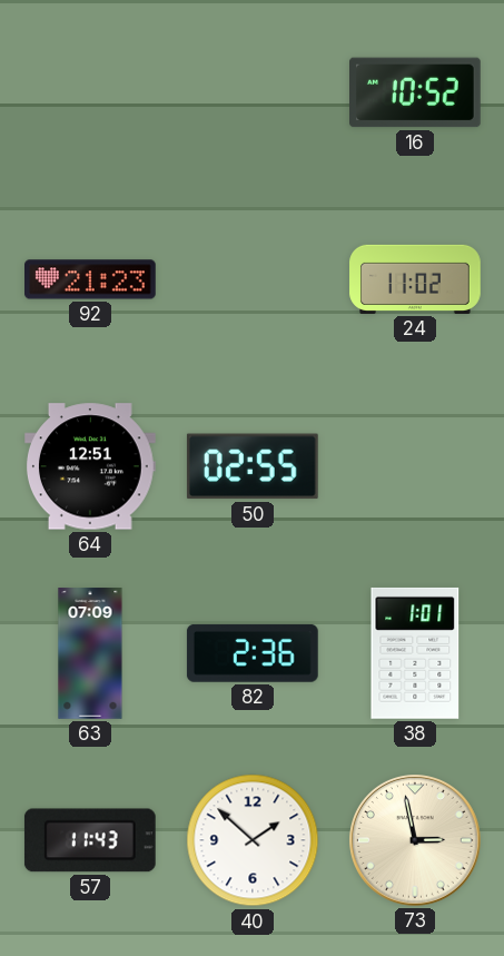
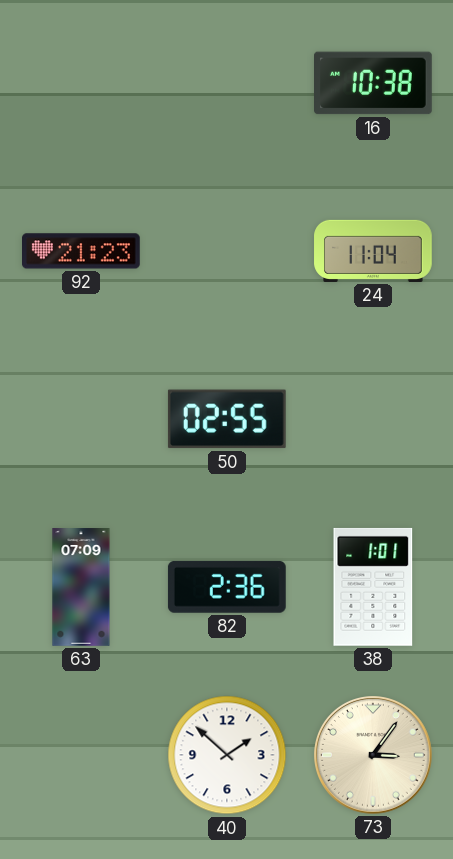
16: 10:52 -> 10:38 (374, 83)
24: 11:02 -> 11:04 (373, 251)
64: 12:51 -> none (90, 466)
57: 11:43 -> none (90, 840)
73: 2:58 -> 3:06 (374, 756)
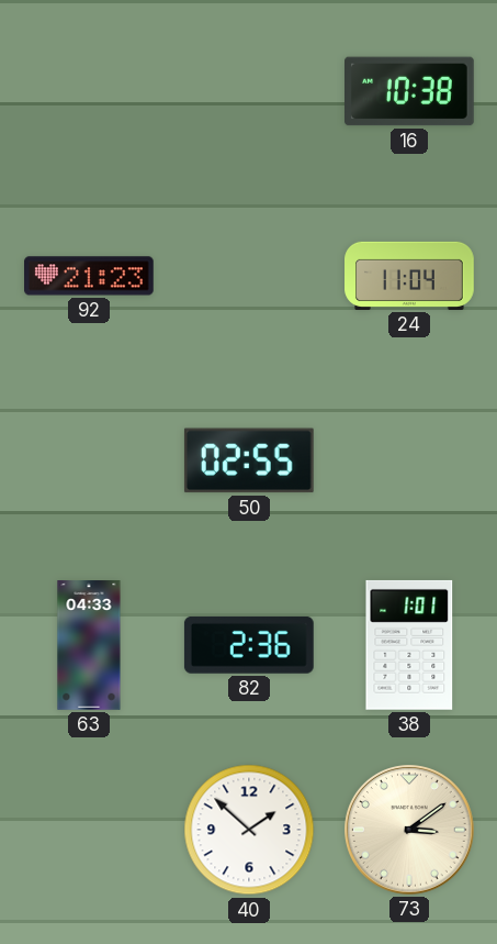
63: 07:09 -> 04:33 (89, 645)
73: 3:06 -> 3:09 (410, 831)
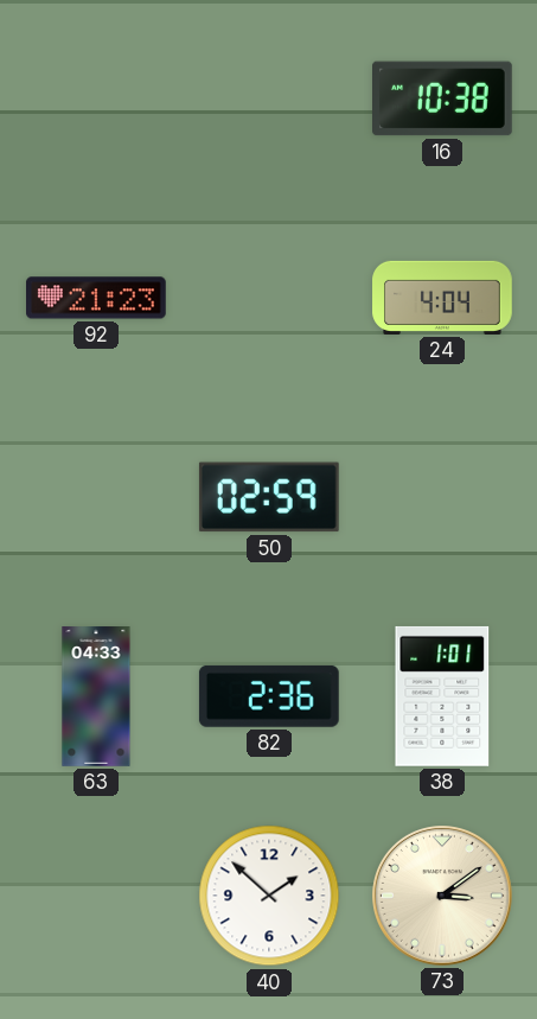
24: 11:04 -> 4:04 (442, 298)
50: 02:55 -> 02:59 (269, 497)
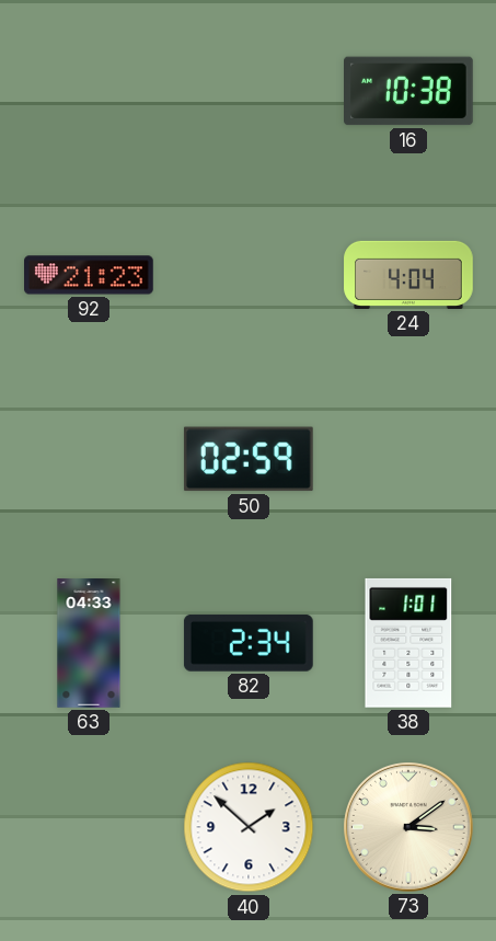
82: 2:36 -> 2:34 (249, 643)
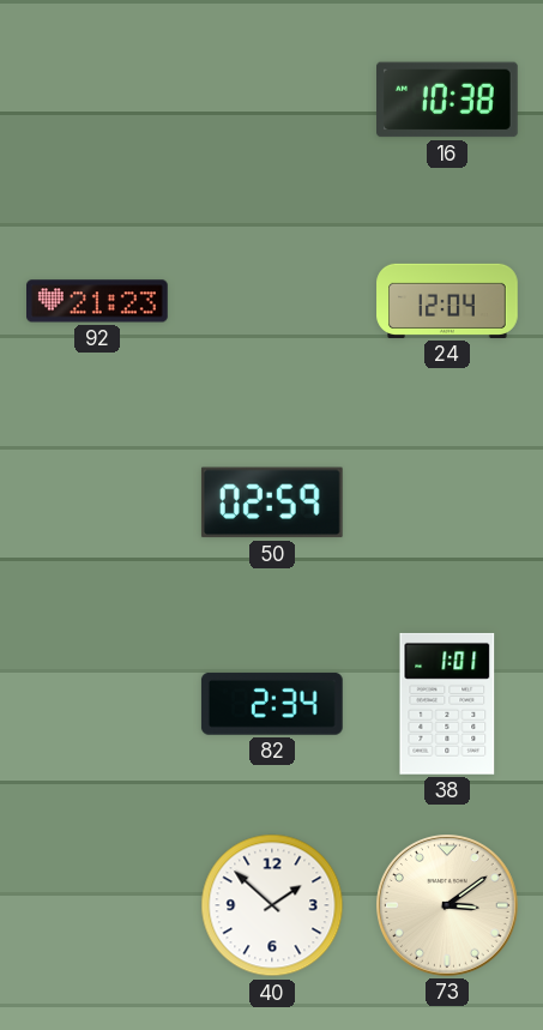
24: 4:04 -> 12:04 (447, 301)
63: 04:33 -> none (89, 643)
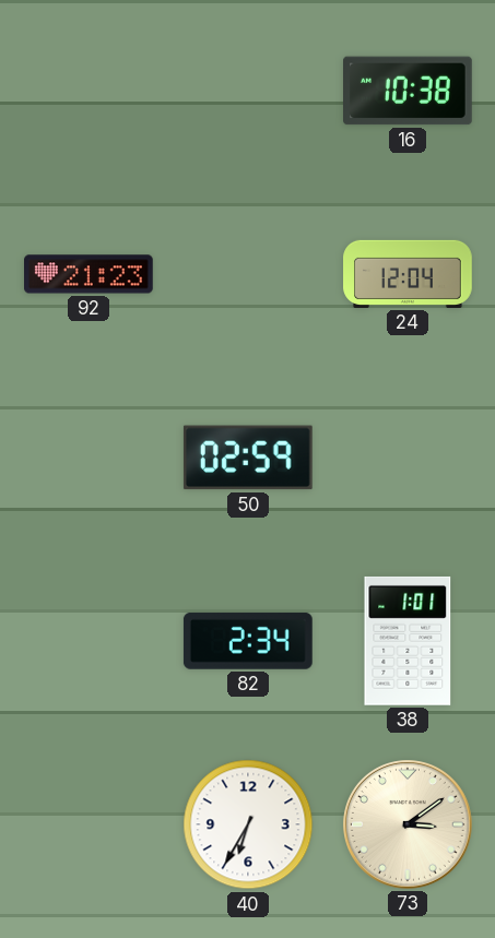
40: 1:52 -> 6:35 (248, 824)
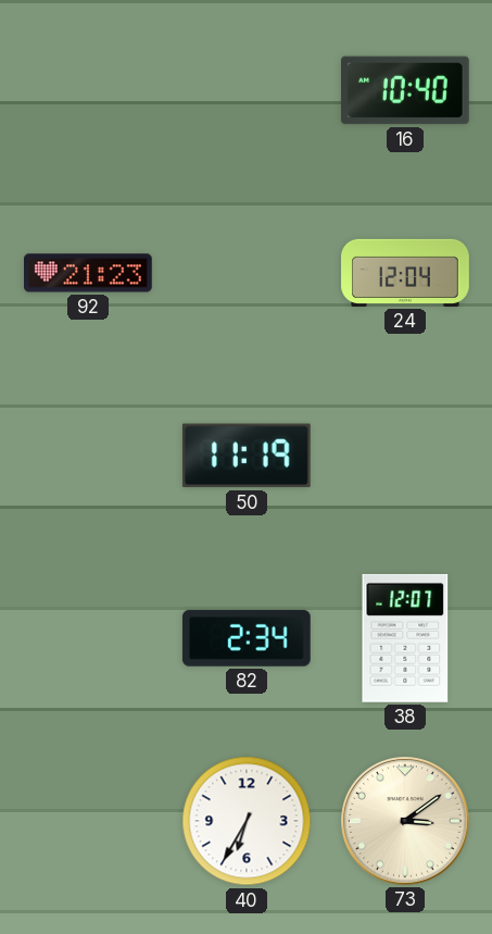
16: 10:38 -> 10:40 (406, 90)
50: 02:59 -> 11:19 (247, 456)
38: 1:01 -> 12:07 (405, 638)
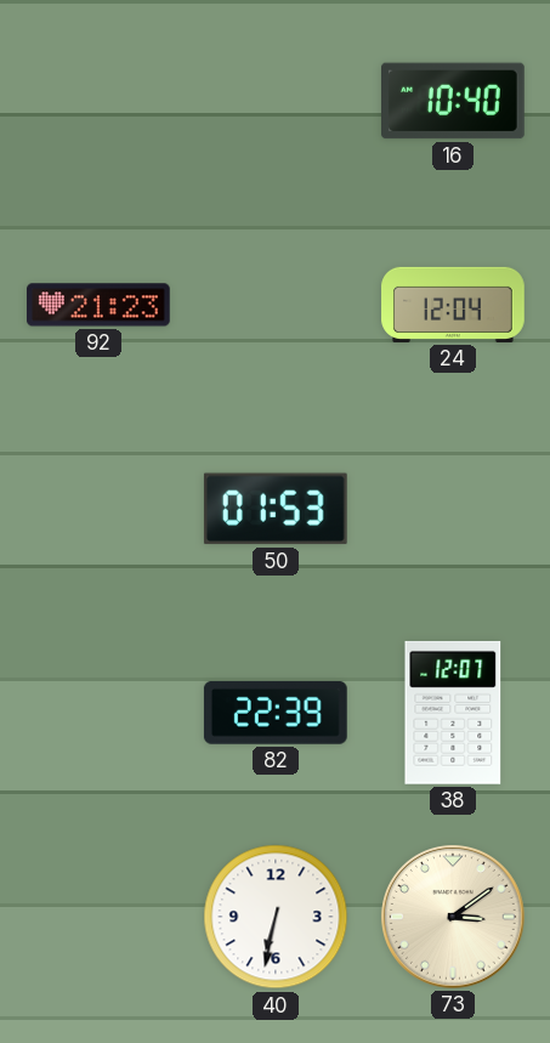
50: 11:19 -> 01:53 (276, 509)
82: 2:34 -> 22:39 (276, 713)
40: 6:35 -> 6:32 (276, 917)
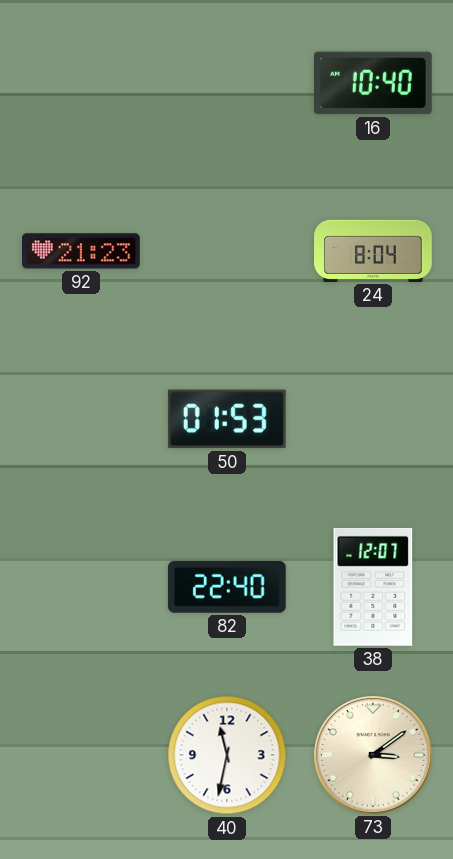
24: 12:04 -> 8:04 (373, 251)
82: 22:39 -> 22:40 (227, 587)
40: 6:32 -> 11:32 (227, 755)
